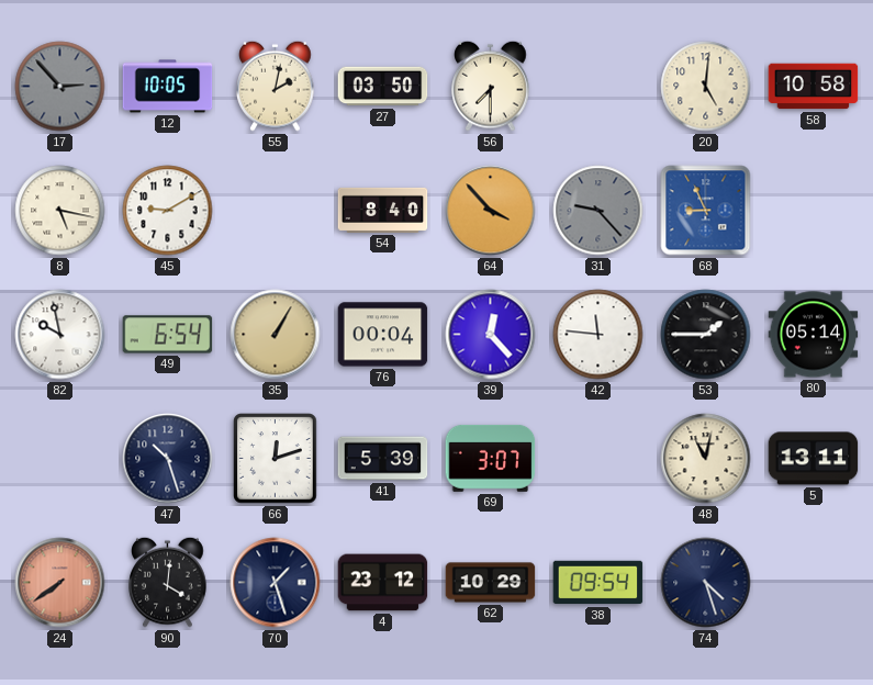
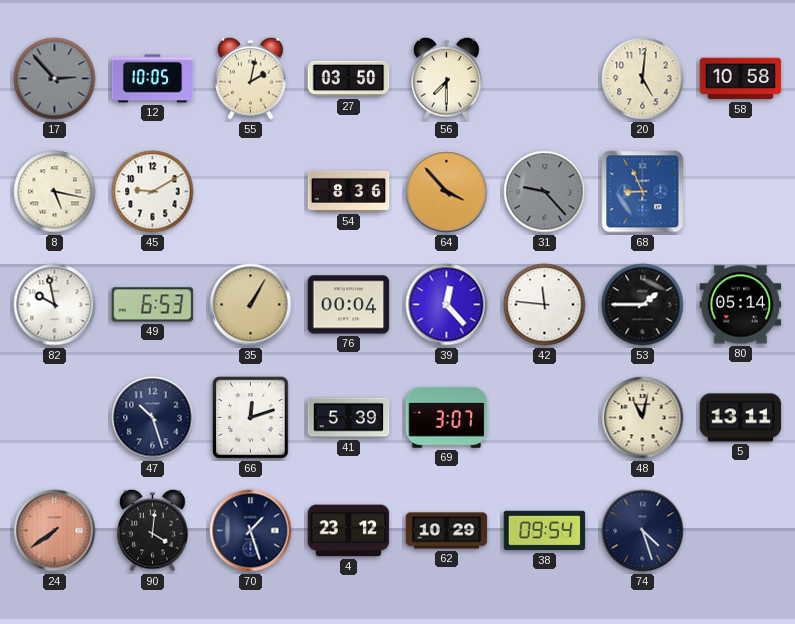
54: 8:40 -> 8:36 (349, 191)
49: 6:54 -> 6:53 (153, 305)
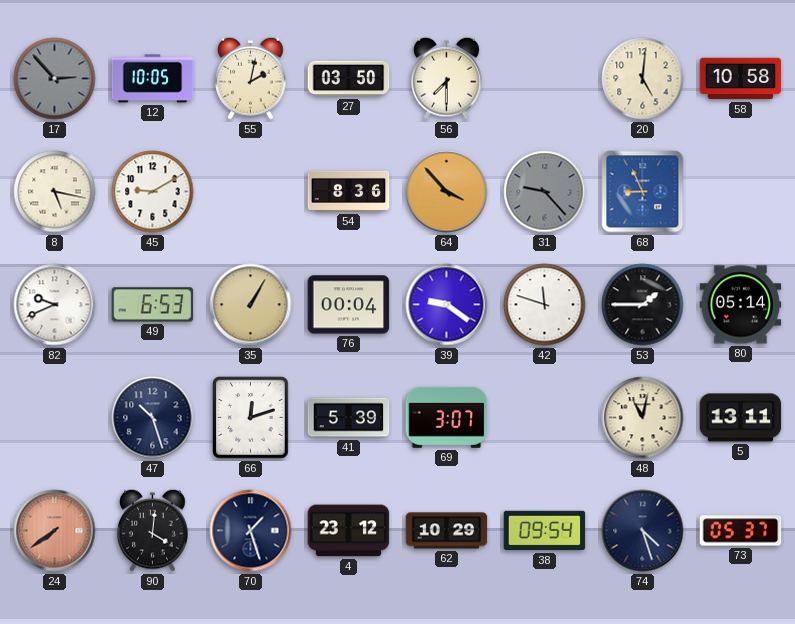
82: 9:58 -> 9:41 (55, 305)
39: 12:23 -> 9:21 (447, 305)
42: 11:46 -> 11:48 (545, 305)
73: none -> 05:37 (741, 531)
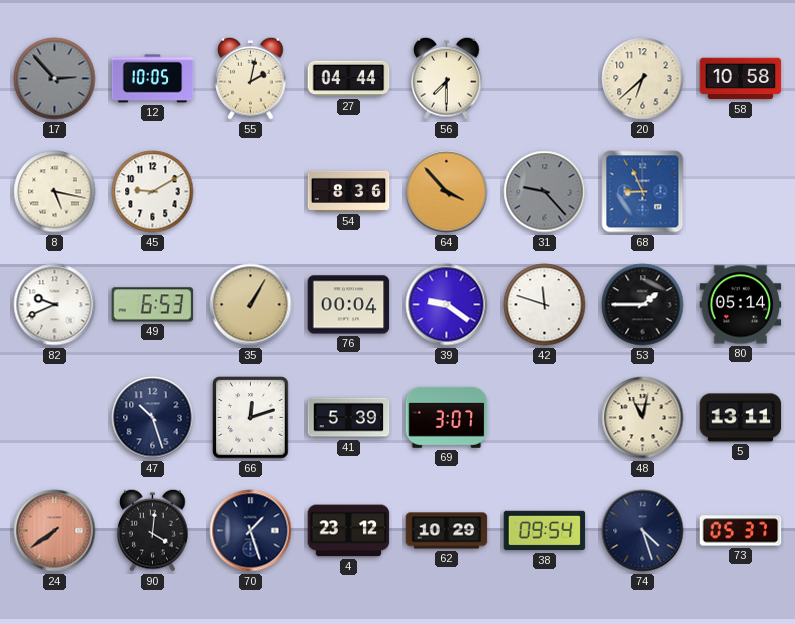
27: 03:50 -> 04:44 (349, 79)
20: 5:01 -> 6:38 (643, 79)
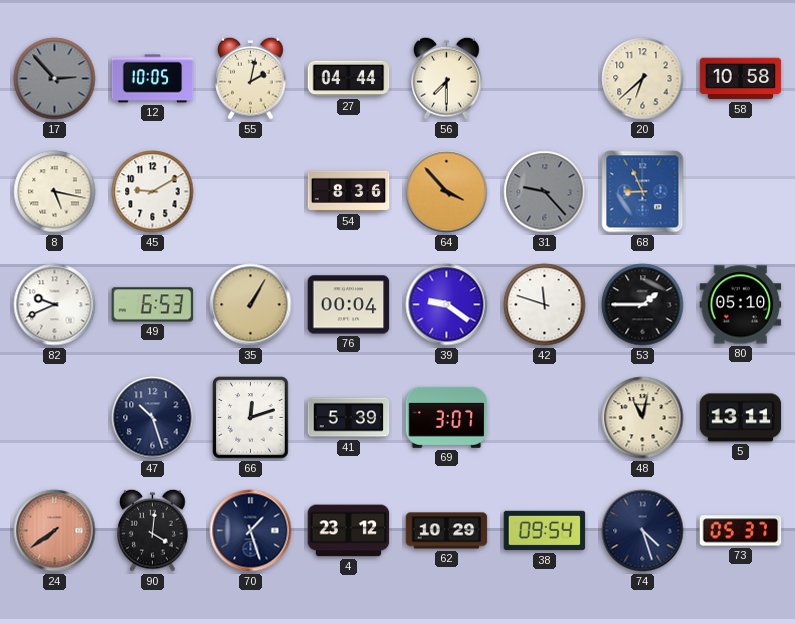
80: 05:14 -> 05:10 (741, 305)
